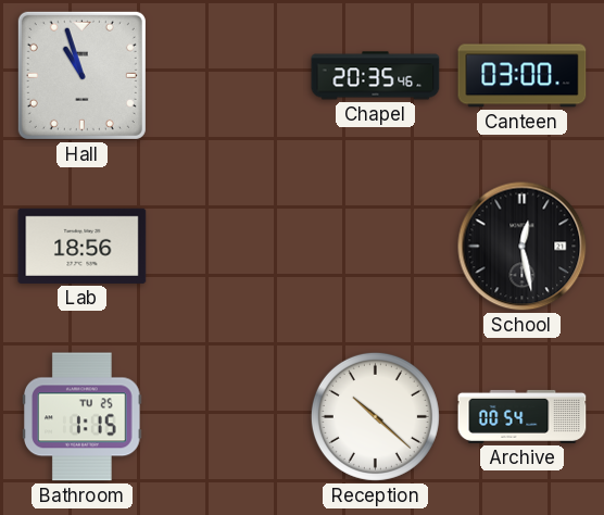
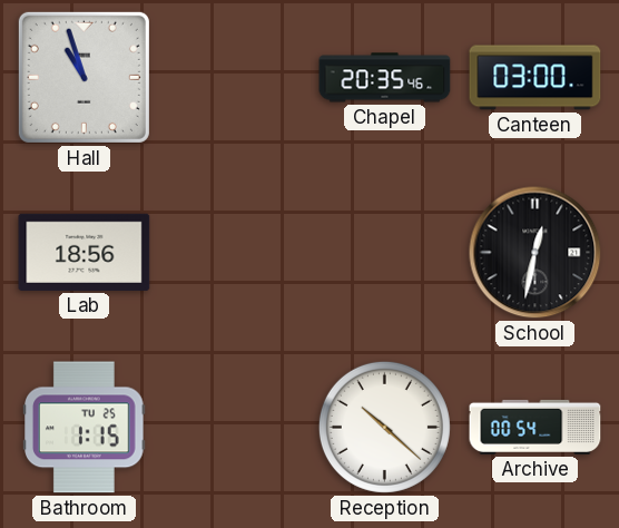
School: 12:28 -> 12:32 (536, 253)
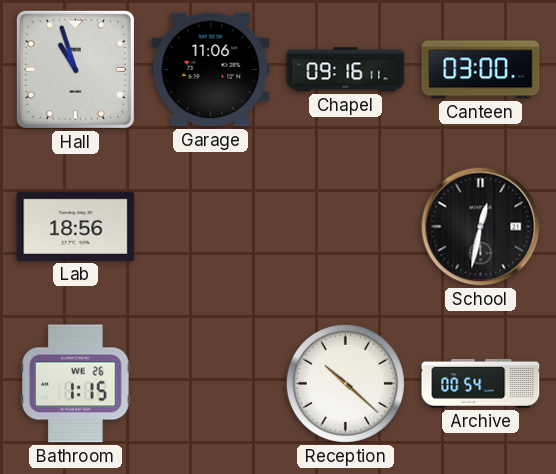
Garage: none -> 11:06 (211, 70)
Chapel: 20:35 -> 09:16 (346, 70)
Bathroom date: TU 25 -> WE 26 (76, 384)
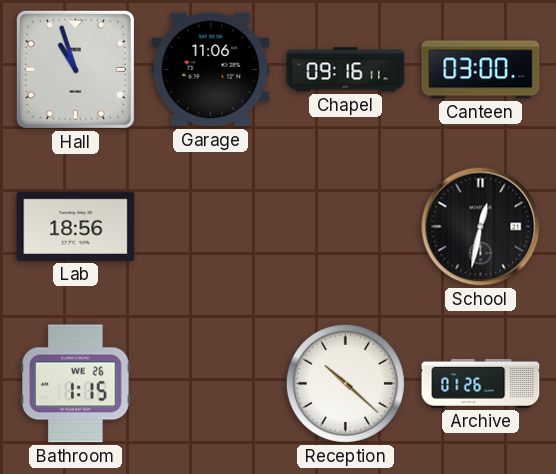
Archive: 00:54 -> 01:26 (481, 383)
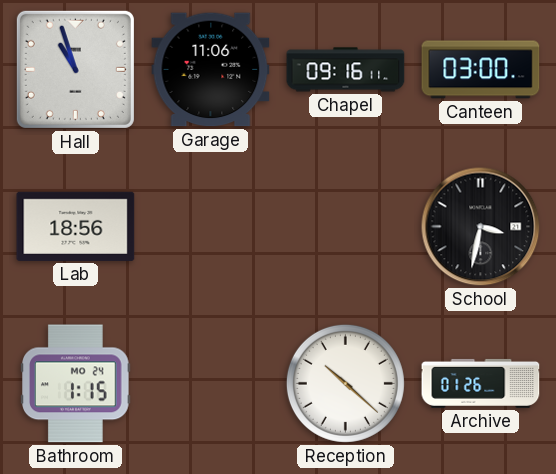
School: 12:32 -> 3:32 (481, 227)
Bathroom date: WE 26 -> MO 24 (76, 384)
